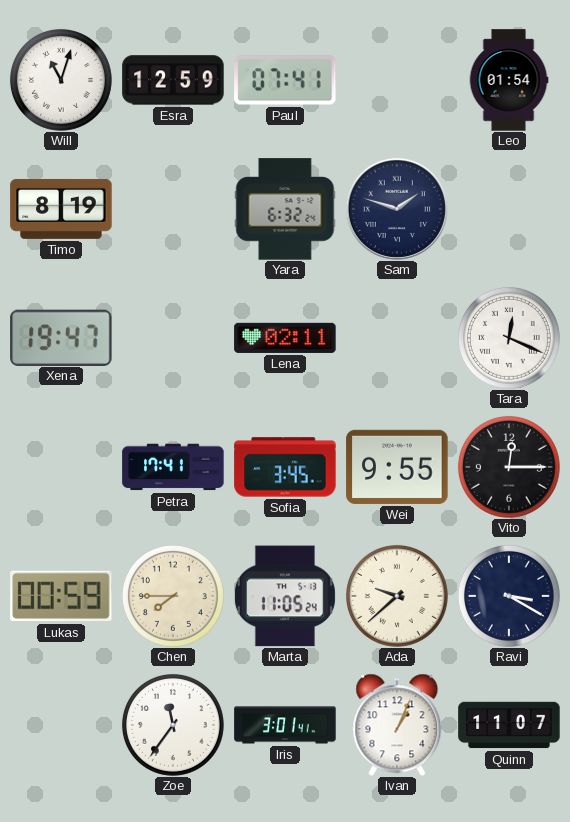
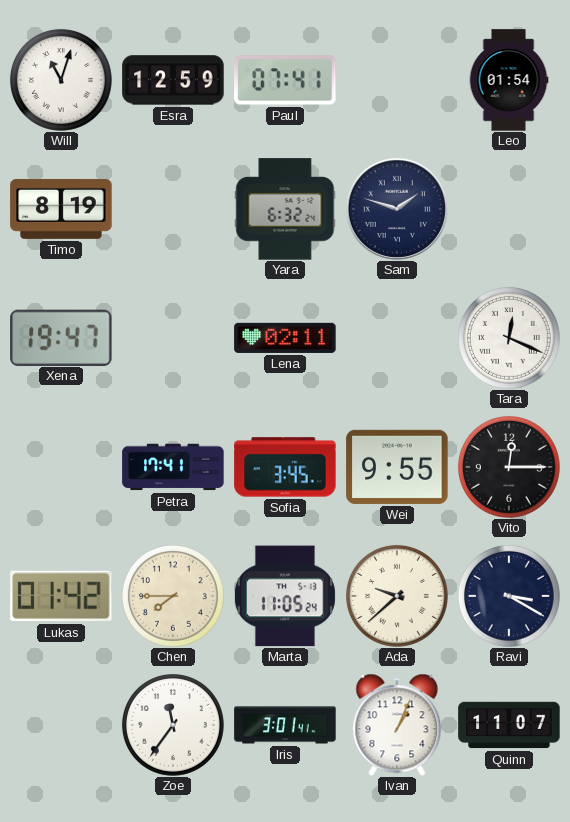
Lukas: 00:59 -> 01:42 (61, 596)
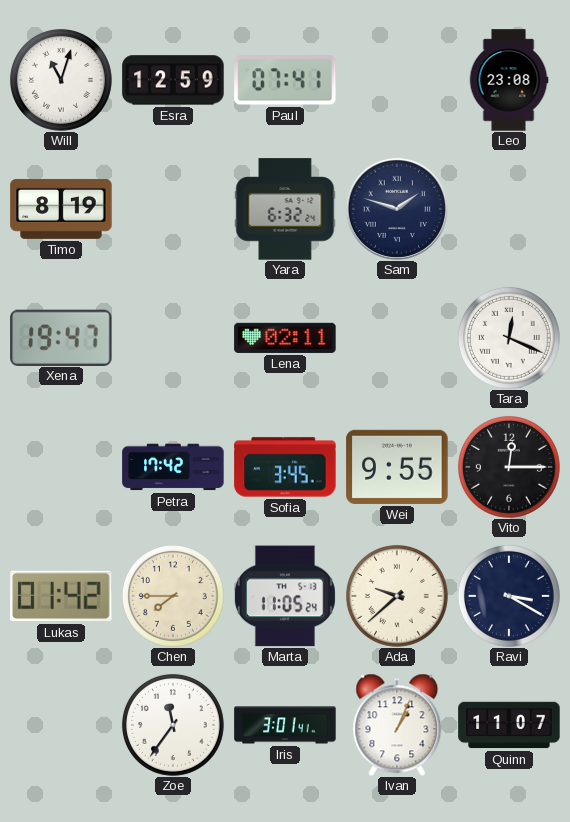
Leo: 01:54 -> 23:08 (509, 80)
Petra: 17:41 -> 17:42 (173, 467)
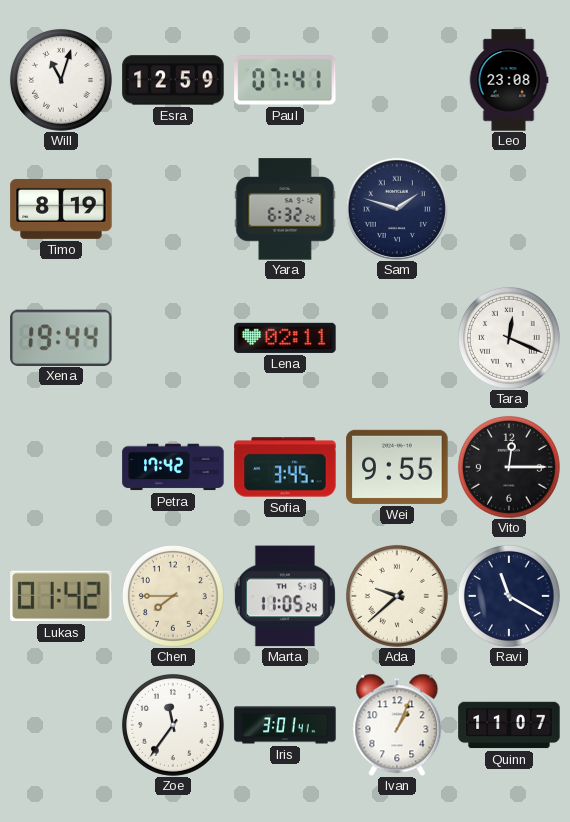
Xena: 19:47 -> 19:44 (61, 337)
Ravi: 3:20 -> 11:20 (509, 596)
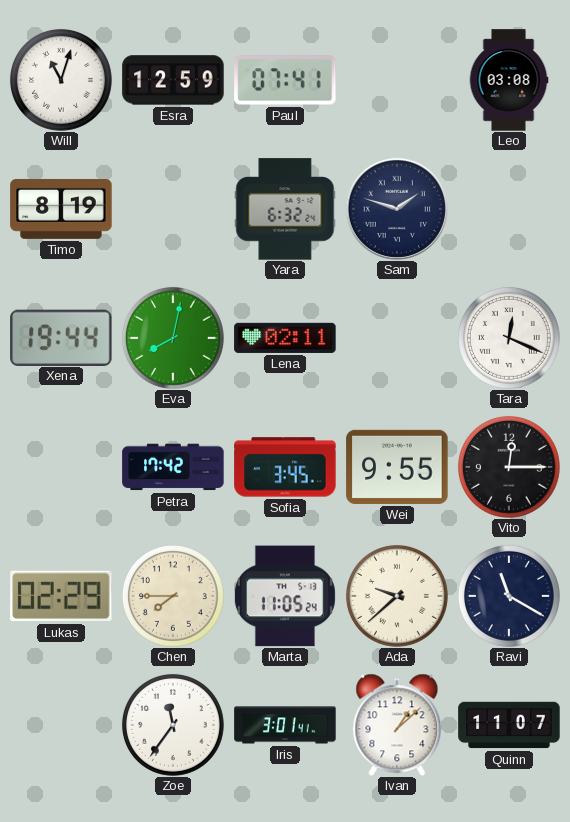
Leo: 23:08 -> 03:08 (509, 80)
Eva: none -> 8:02 (173, 338)
Lukas: 01:42 -> 02:29 (61, 596)
Ivan: 1:04 -> 1:08 (397, 725)
